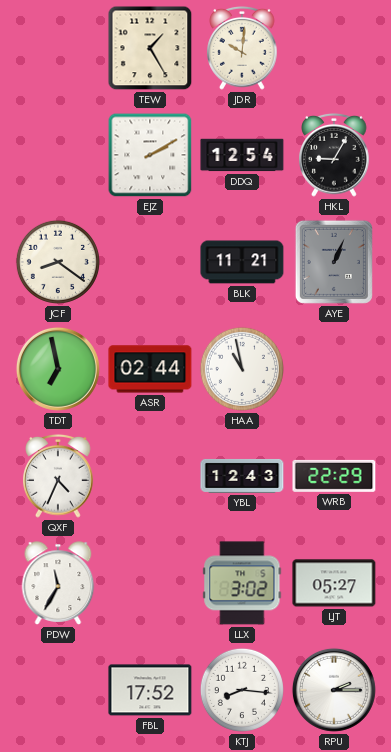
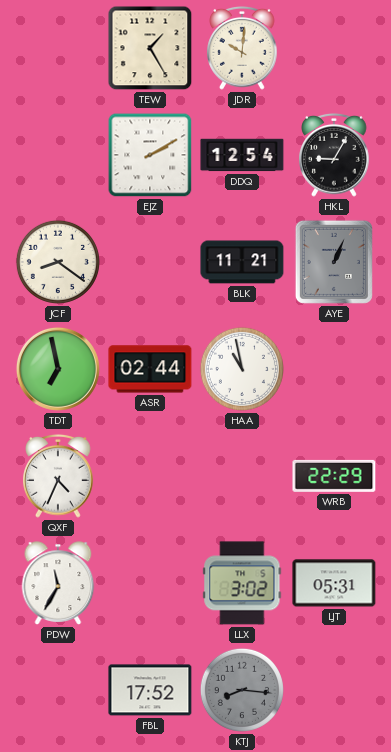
YBL: 12:43 -> none (242, 476)
LJT: 05:27 -> 05:31 (334, 583)
KTJ dial: white -> grey (242, 690)
RPU: 2:15 -> none (334, 690)
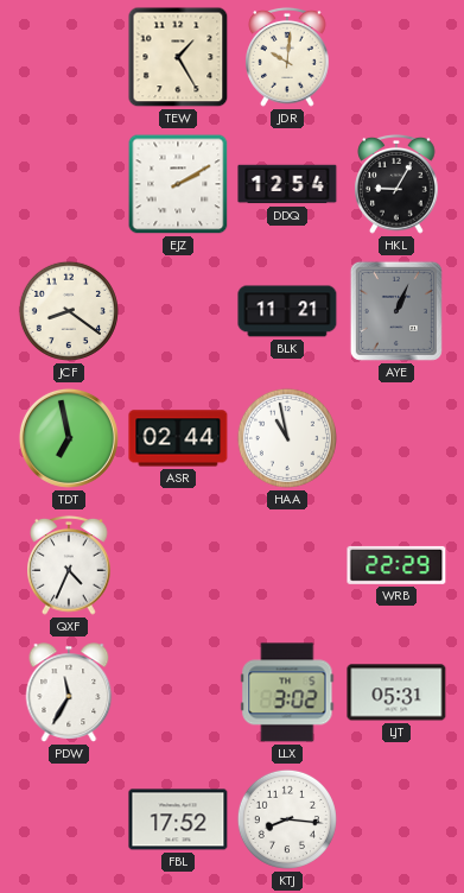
KTJ dial: grey -> white (287, 819)
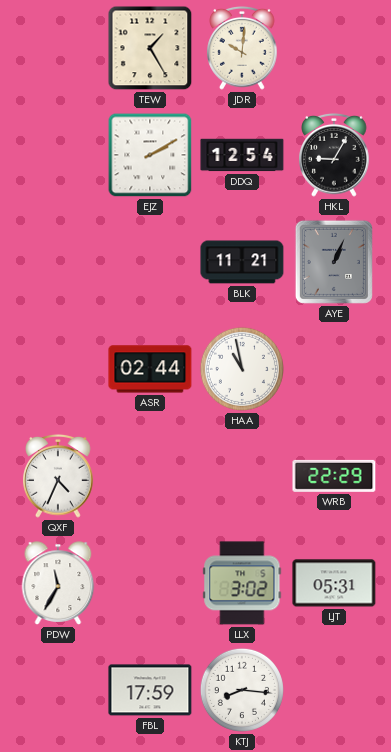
JCF: 8:21 -> none (69, 311)
TDT: 6:58 -> none (69, 438)
FBL: 17:52 -> 17:59 (150, 690)
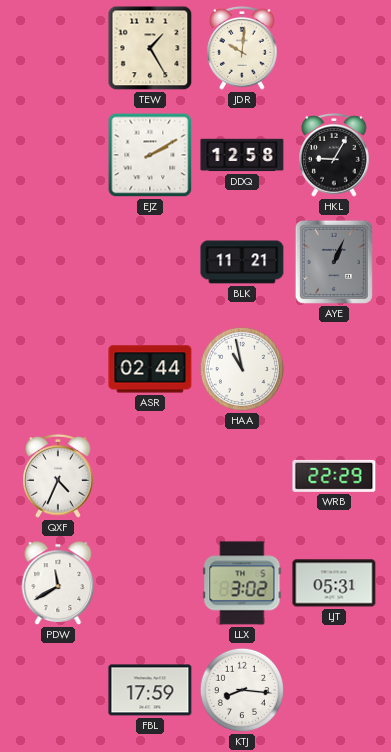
DDQ: 12:54 -> 12:58 (242, 155)
PDW: 11:35 -> 11:40 (58, 583)
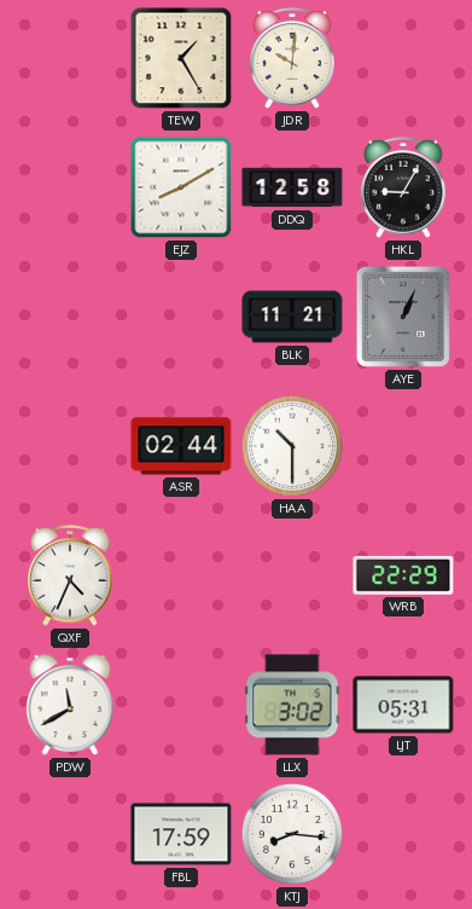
EJZ: 2:10 -> 8:10 (181, 187)
HAA: 10:58 -> 10:30 (292, 446)
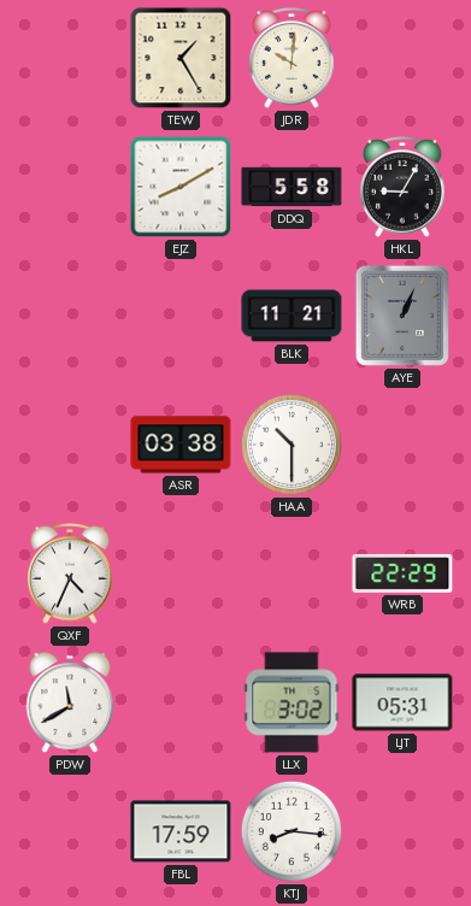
DDQ: 12:58 -> 5:58 (292, 187)
ASR: 02:44 -> 03:38 (181, 445)
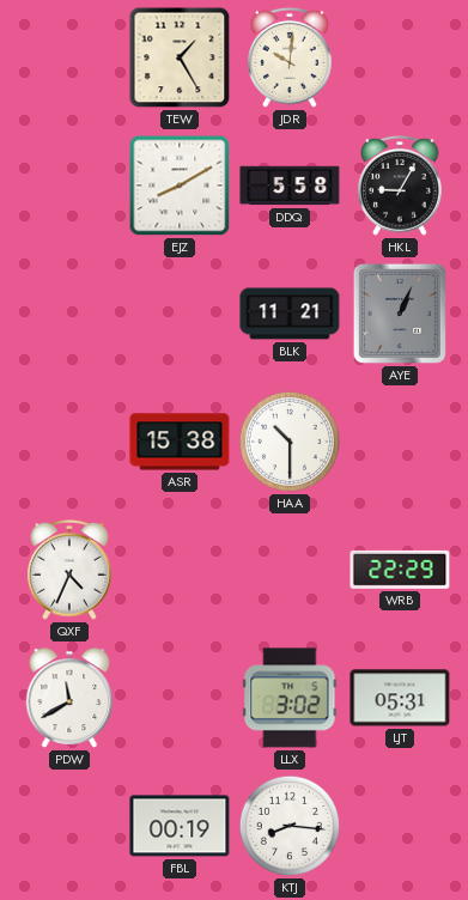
ASR: 03:38 -> 15:38 (180, 442)
FBL: 17:59 -> 00:19 (180, 826)
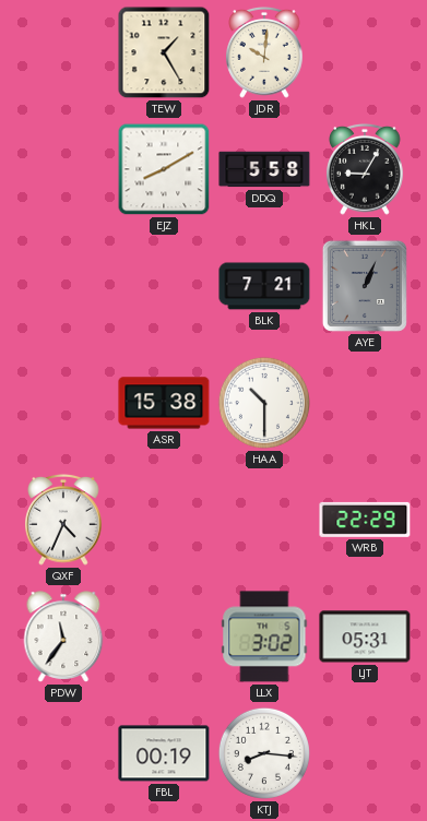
BLK: 11:21 -> 7:21 (264, 286)
PDW: 11:40 -> 11:36 (63, 636)
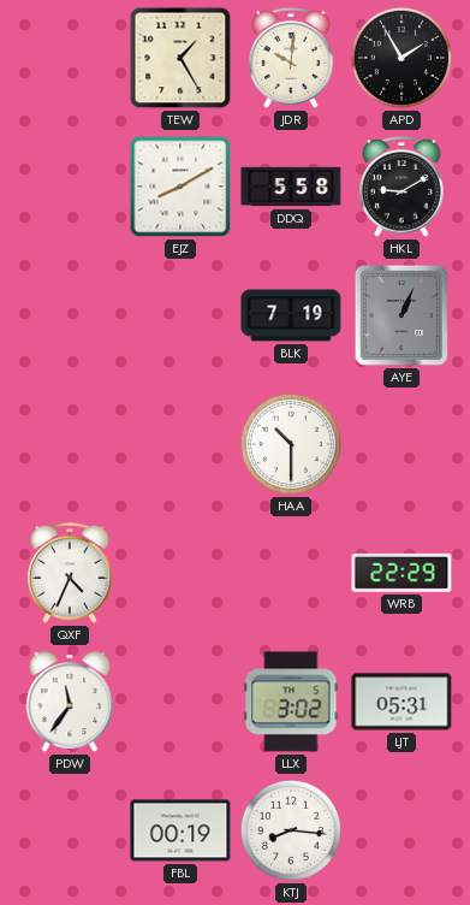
APD: none -> 1:55 (401, 58)
HKL: 9:05 -> 9:10 (401, 187)
BLK: 7:21 -> 7:19 (291, 315)
ASR: 15:38 -> none (164, 403)
